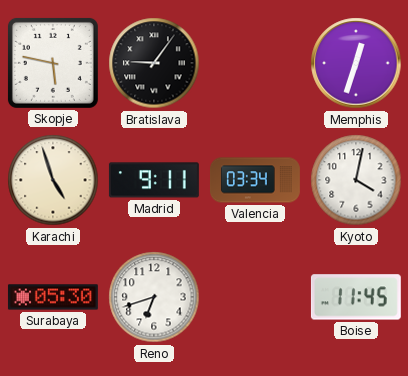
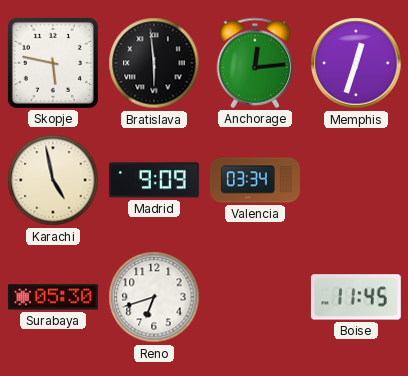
Bratislava: 9:06 -> 5:59 (154, 63)
Anchorage: none -> 12:14 (255, 63)
Karachi: 4:57 -> 4:58 (53, 180)
Madrid: 9:11 -> 9:09 (154, 180)
Kyoto: 4:02 -> none (356, 180)
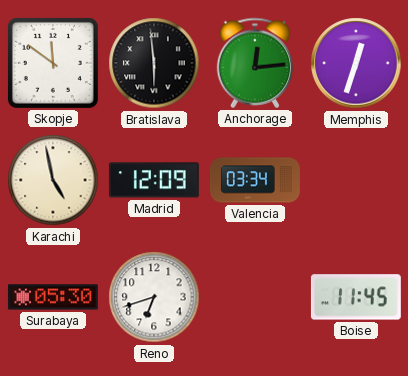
Skopje: 5:47 -> 11:51 (53, 63)
Madrid: 9:09 -> 12:09 (154, 180)
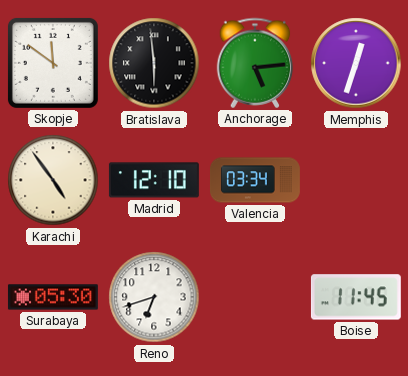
Anchorage: 12:14 -> 5:14 (255, 63)
Karachi: 4:58 -> 4:54 (53, 180)
Madrid: 12:09 -> 12:10 (154, 180)
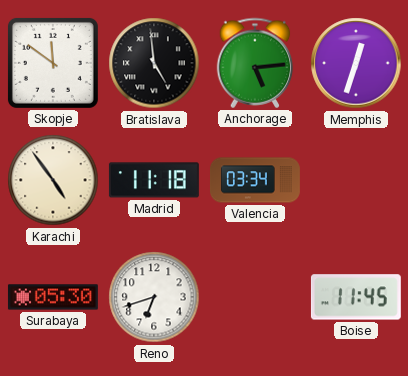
Bratislava: 5:59 -> 4:59 (154, 63)
Madrid: 12:10 -> 11:18 (154, 180)
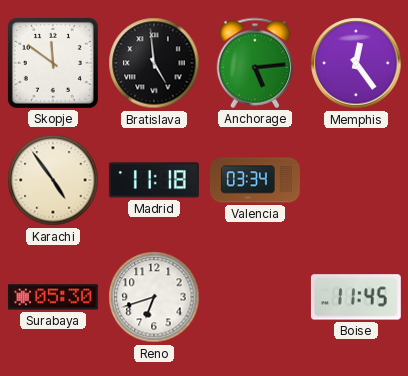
Memphis: 12:33 -> 12:24 (356, 63)
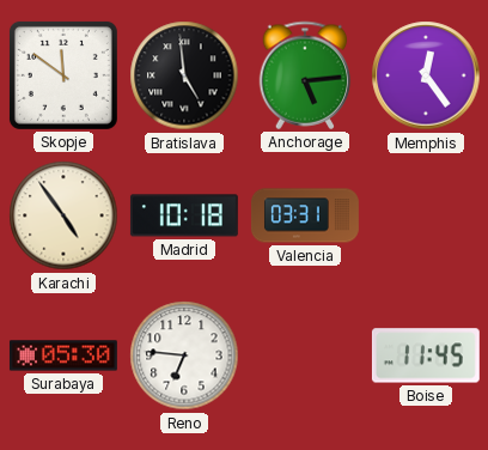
Madrid: 11:18 -> 10:18 (184, 215)
Valencia: 03:34 -> 03:31 (305, 215)
Reno: 6:42 -> 6:46 (184, 355)
